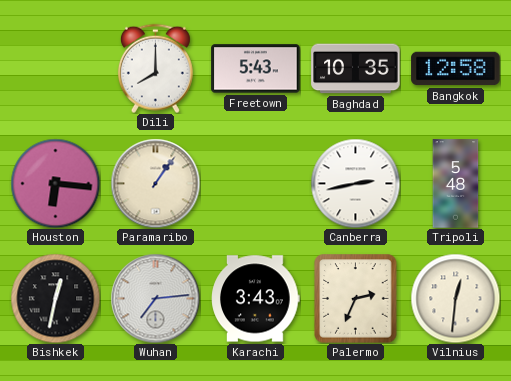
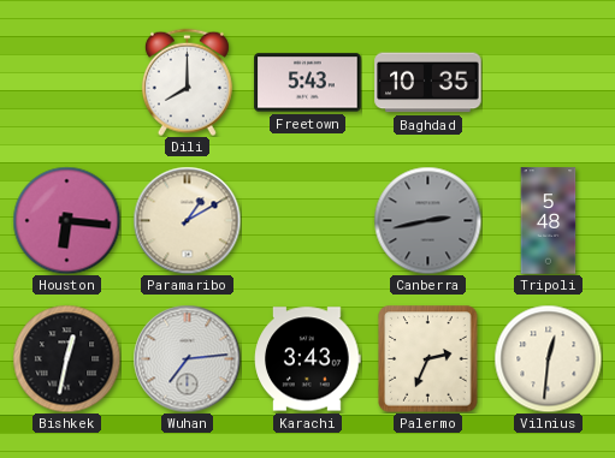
Bangkok: 12:58 -> none (456, 69)
Paramaribo: 1:06 -> 1:10 (187, 220)
Canberra dial: white -> grey (427, 220)
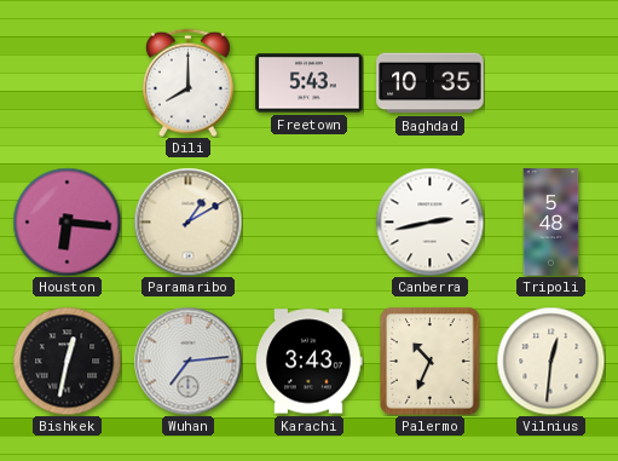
Canberra dial: grey -> white (429, 221)
Palermo: 2:34 -> 10:34 (431, 362)
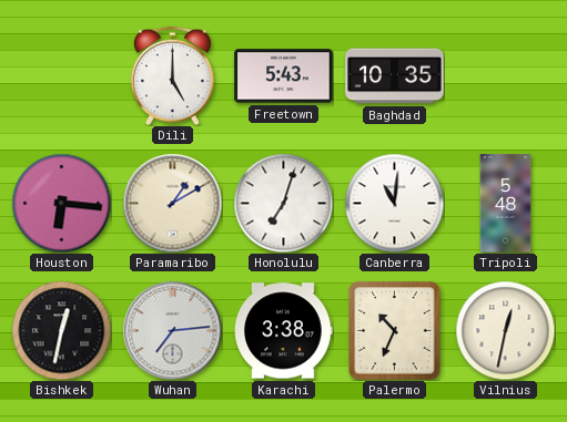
Dili: 8:00 -> 5:00 (172, 75)
Honolulu: none -> 7:03 (283, 203)
Canberra: 2:43 -> 11:01 (394, 203)
Karachi: 3:43 -> 3:38 (284, 331)
Vilnius: 12:31 -> 12:32 (505, 330)
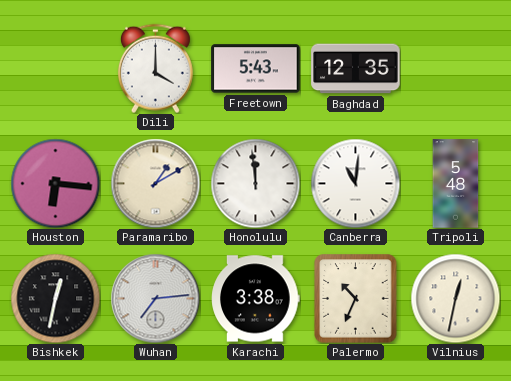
Dili: 5:00 -> 4:00 (155, 68)
Baghdad: 10:35 -> 12:35 (356, 69)
Honolulu: 7:03 -> 11:59 (255, 183)
